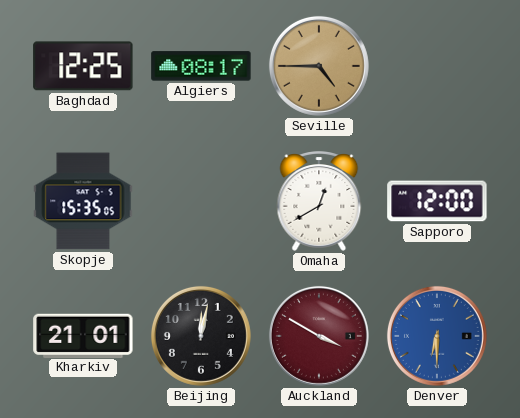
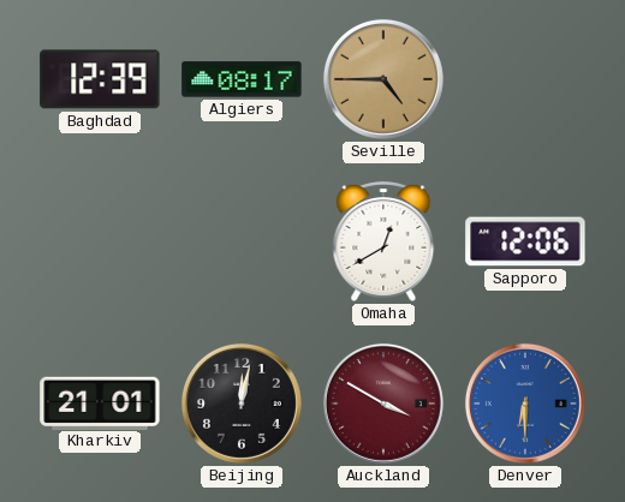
Baghdad: 12:25 -> 12:39 (100, 79)
Skopje: 15:35 -> none (83, 201)
Sapporo: 12:00 -> 12:06 (525, 241)
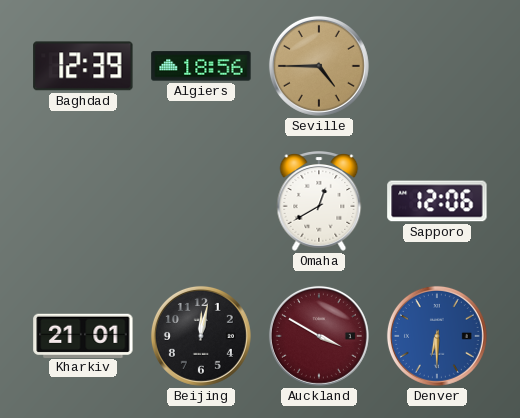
Algiers: 08:17 -> 18:56 (201, 66)
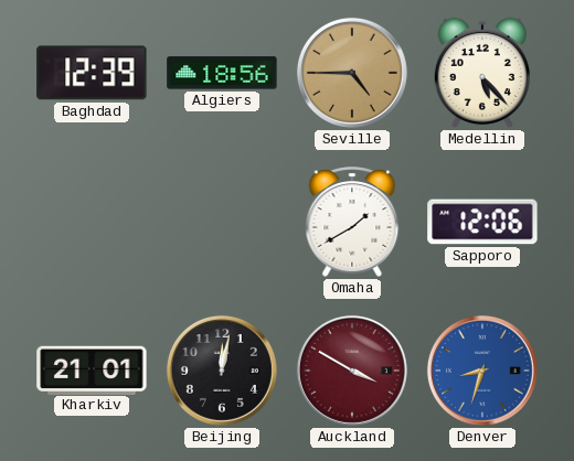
Medellin: none -> 5:23 (482, 73)
Omaha: 12:40 -> 1:40 (352, 222)
Denver: 6:30 -> 8:33 (482, 371)
